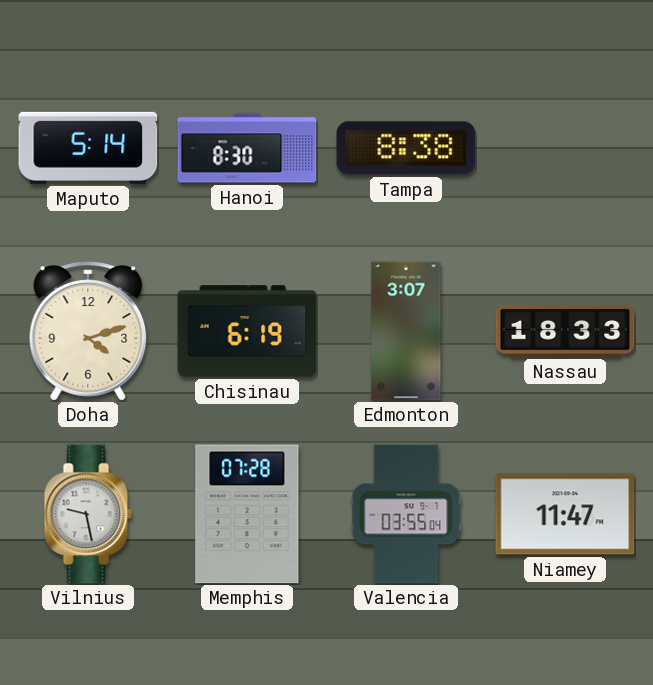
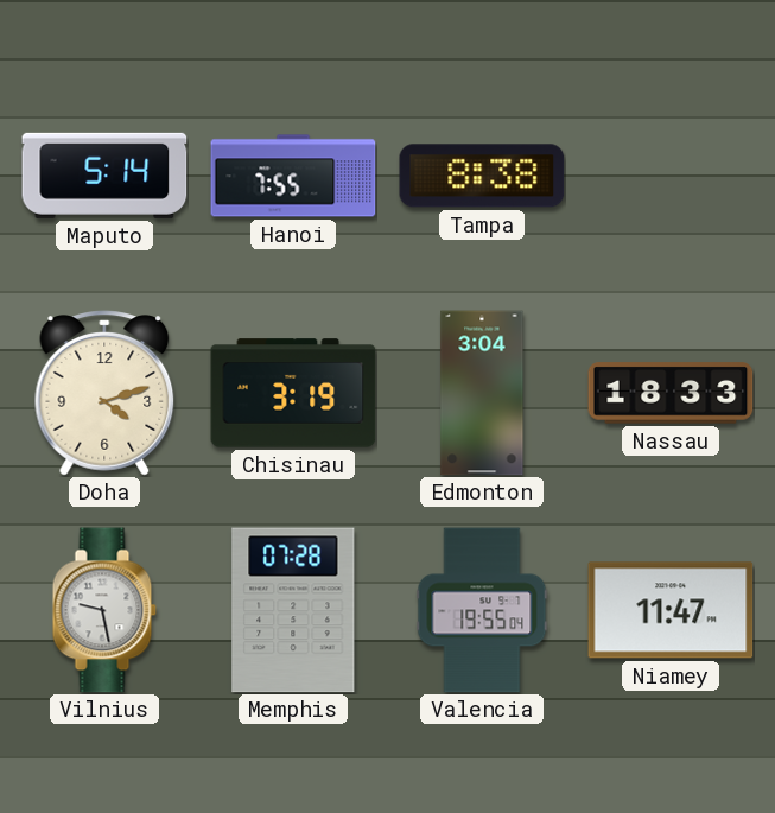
Hanoi: 8:30 -> 7:55 (293, 176)
Chisinau: 6:19 -> 3:19 (293, 393)
Edmonton: 3:07 -> 3:04 (482, 393)
Valencia: 03:55 -> 19:55 (482, 610)
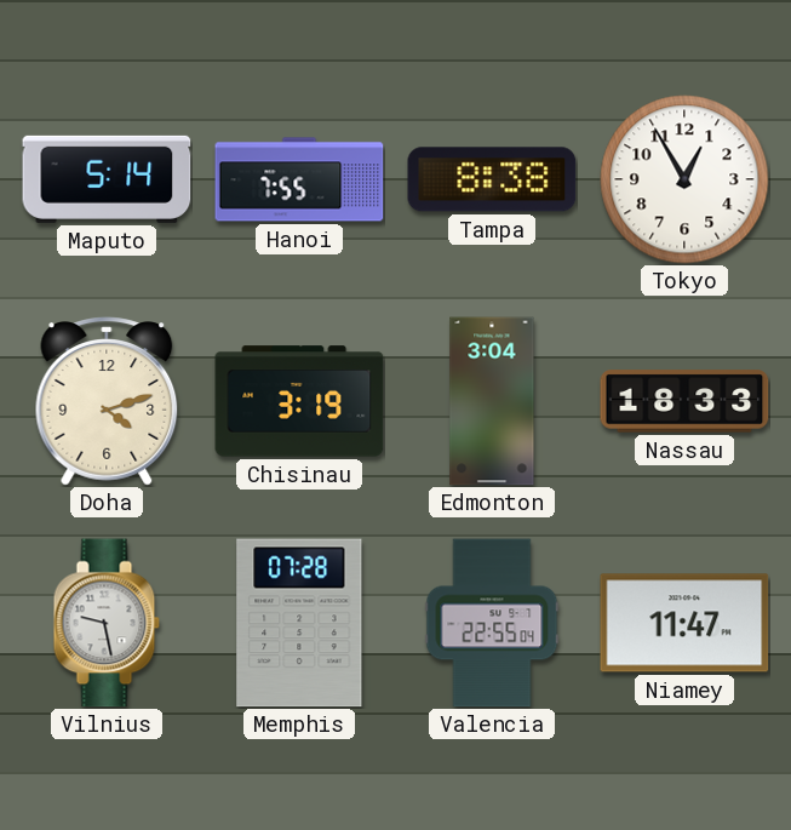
Tokyo: none -> 12:55 (684, 179)
Valencia: 19:55 -> 22:55 (492, 623)
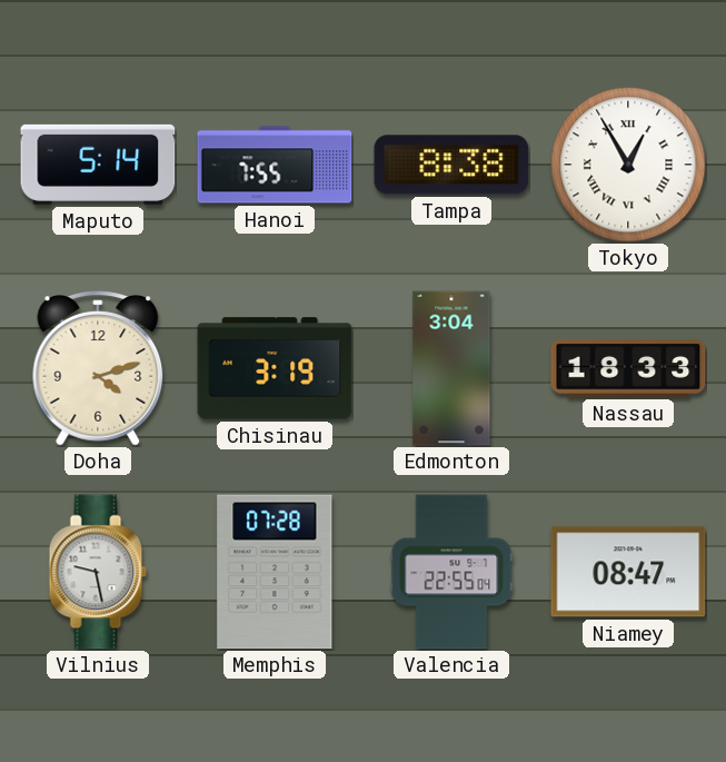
Tokyo numerals: Arabic -> Roman (628, 165)
Niamey: 11:47 -> 08:47 (628, 572)
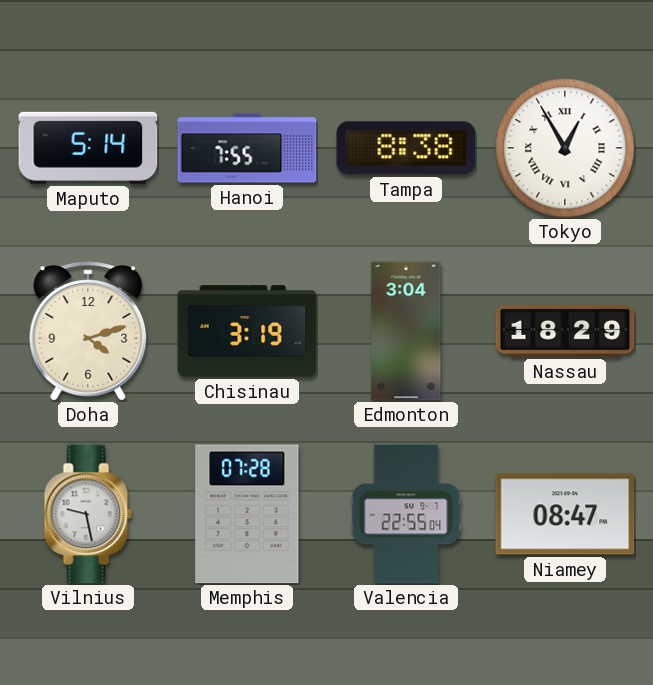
Nassau: 18:33 -> 18:29 (565, 331)
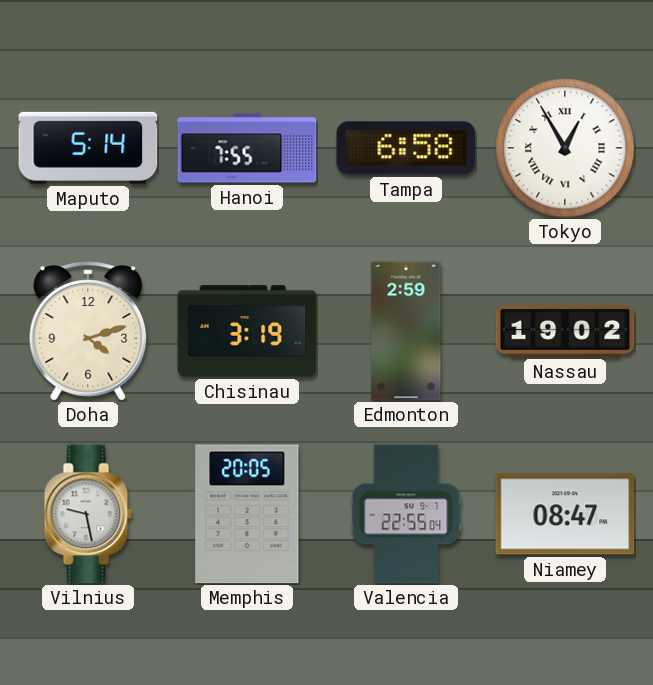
Tampa: 8:38 -> 6:58 (406, 148)
Edmonton: 3:04 -> 2:59 (406, 331)
Nassau: 18:29 -> 19:02 (565, 331)
Memphis: 07:28 -> 20:05 (247, 514)
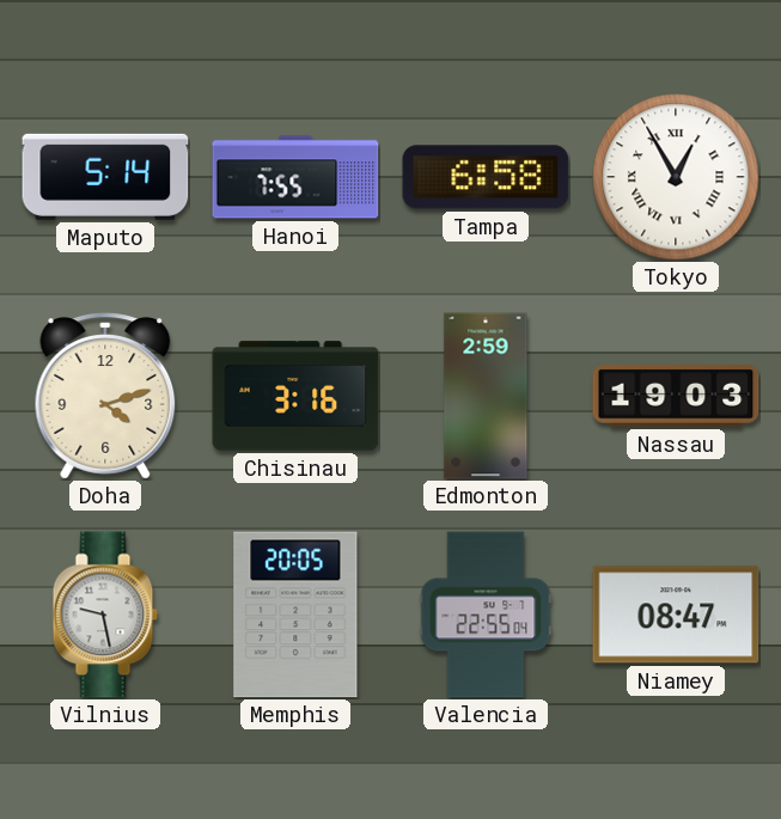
Chisinau: 3:19 -> 3:16 (295, 396)
Nassau: 19:02 -> 19:03 (676, 396)
